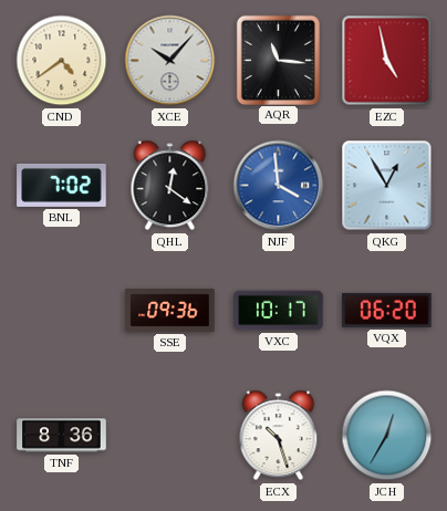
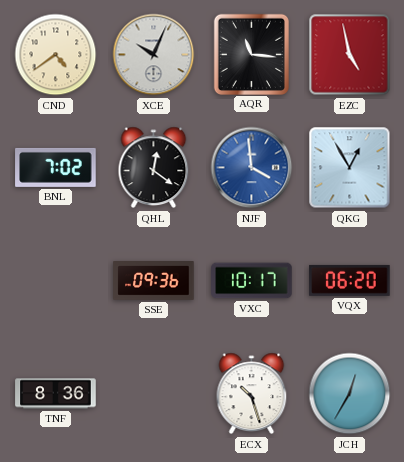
XCE: 10:07 -> 10:04 (154, 55)
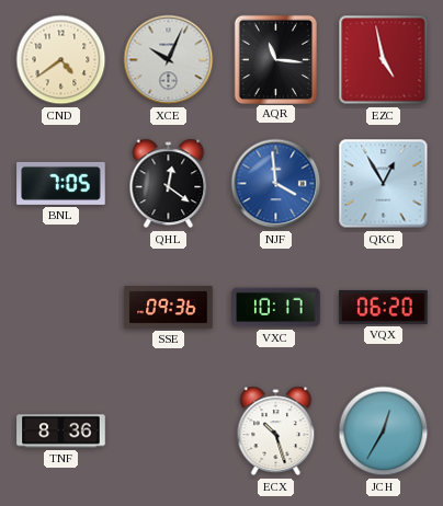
BNL: 7:02 -> 7:05 (61, 183)
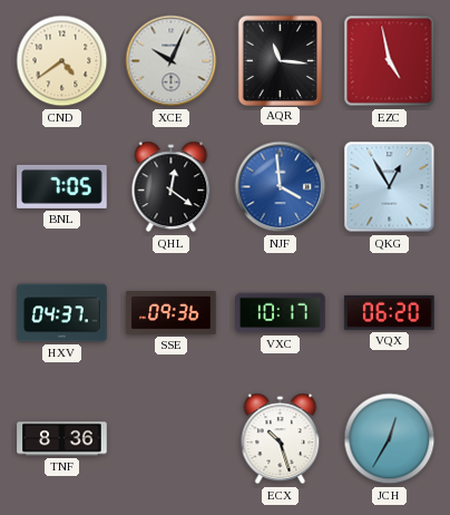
HXV: none -> 04:37 (62, 313)
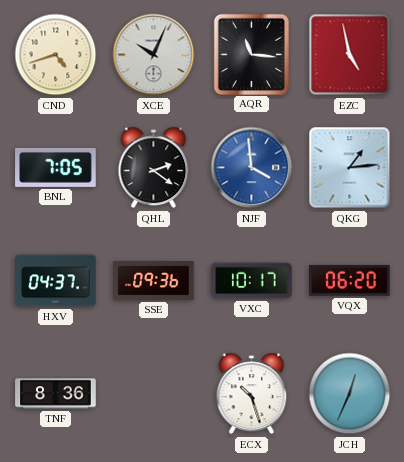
CND: 4:39 -> 4:42 (56, 55)
QHL: 12:21 -> 2:21 (154, 168)
QKG: 12:55 -> 1:14 (350, 168)
JCH: 12:35 -> 12:34 (350, 394)
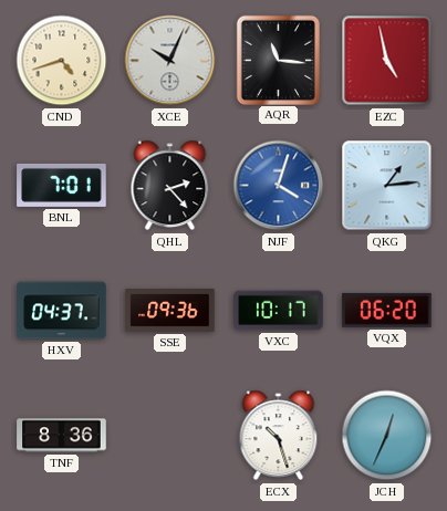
BNL: 7:05 -> 7:01 (62, 185)
QHL: 2:21 -> 2:23 (170, 186)
NJF: 3:59 -> 4:03 (279, 186)
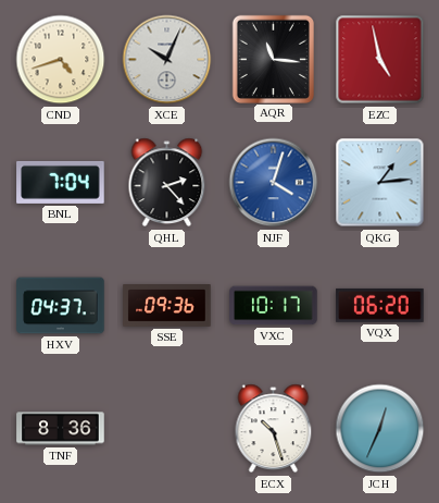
BNL: 7:01 -> 7:04 (61, 182)
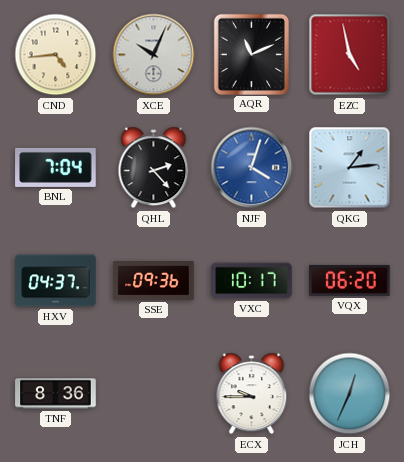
CND: 4:42 -> 4:44 (56, 55)
AQR: 11:16 -> 11:11 (251, 54)
ECX: 10:27 -> 9:45 (252, 394)
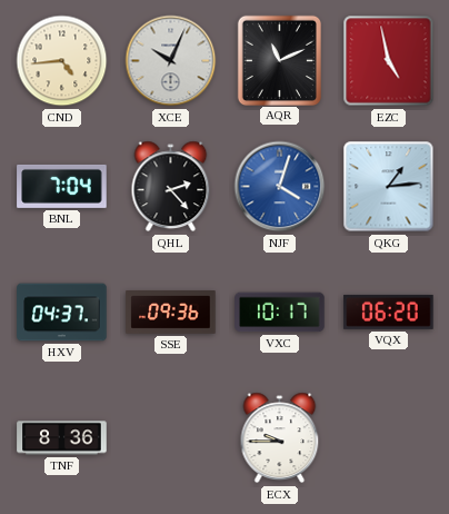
JCH: 12:34 -> none (350, 394)
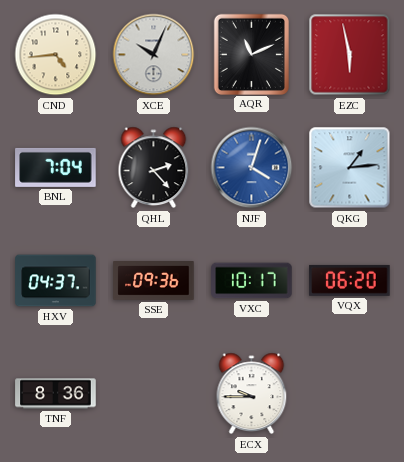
EZC: 4:58 -> 5:58 (350, 55)
